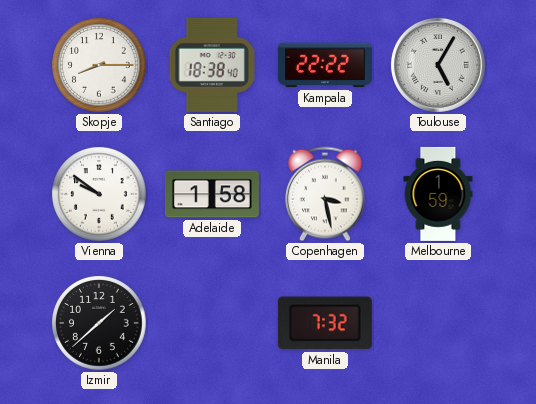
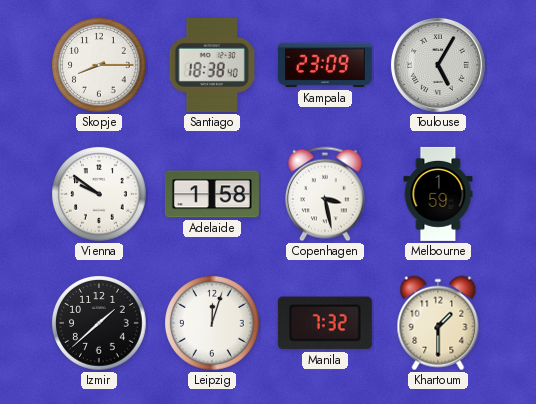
Kampala: 22:22 -> 23:09 (325, 65)
Leipzig: none -> 12:03 (212, 323)
Khartoum: none -> 1:30 (438, 323)
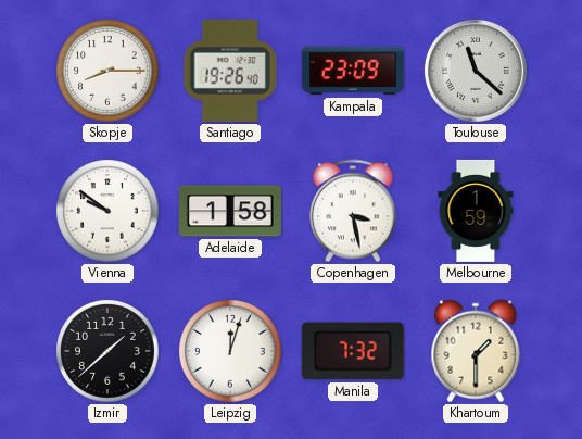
Santiago: 18:38 -> 19:26 (230, 71)
Toulouse: 5:05 -> 11:22 (476, 71)
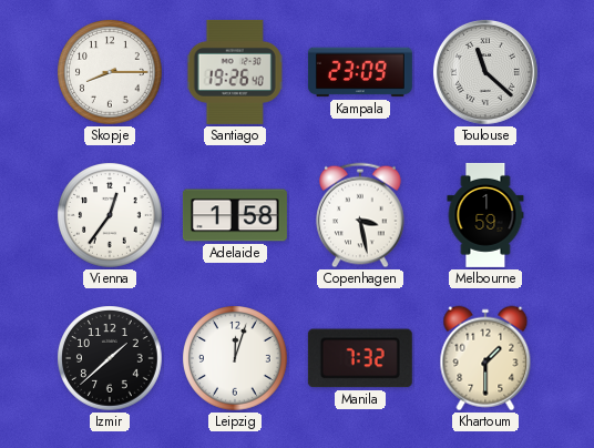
Vienna: 9:51 -> 12:36 (110, 215)
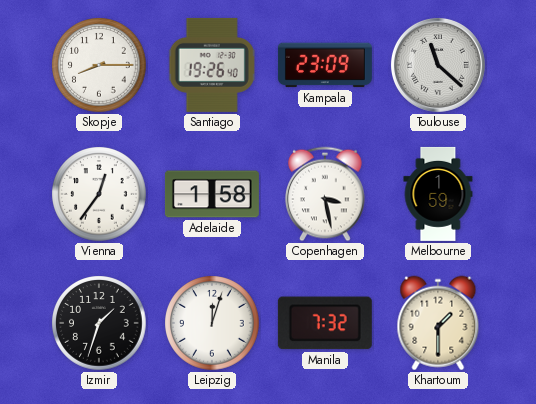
Izmir: 1:38 -> 1:33 (99, 323)
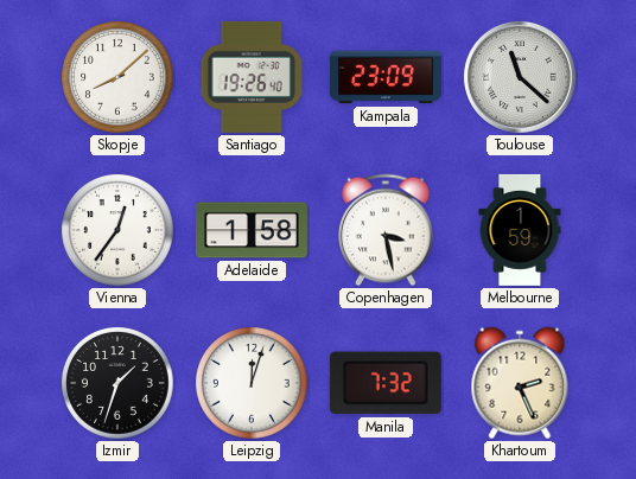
Skopje: 8:15 -> 8:08 (117, 77)
Khartoum: 1:30 -> 2:26 (520, 383)
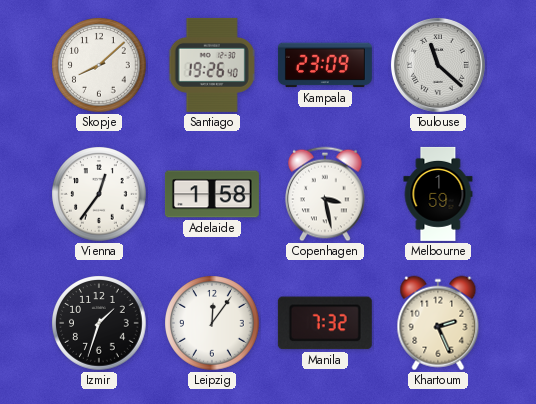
Leipzig: 12:03 -> 12:06 (212, 323)
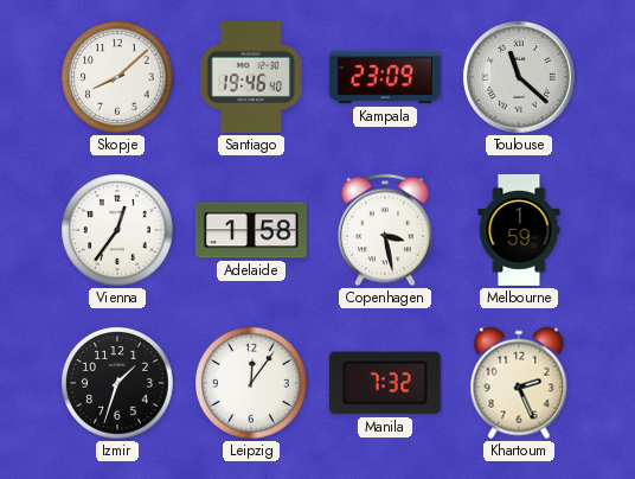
Santiago: 19:26 -> 19:46 (251, 77)
